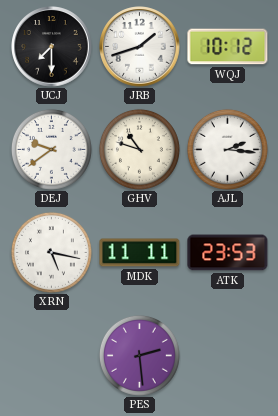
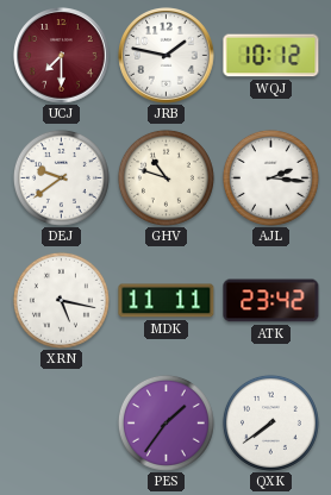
UCJ dial: black -> burgundy (62, 56)
JRB: 1:42 -> 1:47 (167, 56)
ATK: 23:53 -> 23:42 (271, 301)
PES: 2:29 -> 1:36 (165, 422)
QXK: none -> 7:39 (270, 422)
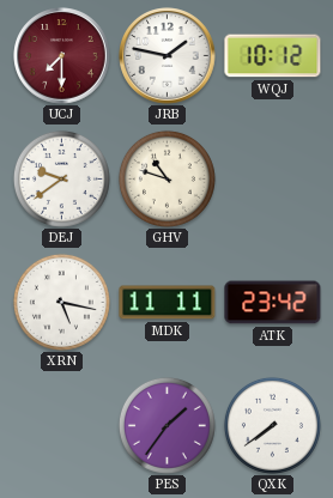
AJL: 2:16 -> none (270, 177)
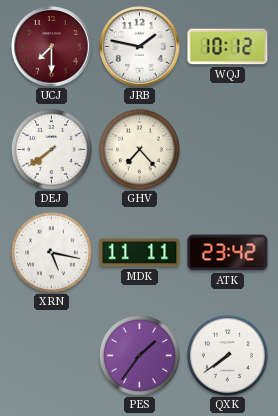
DEJ: 9:39 -> 7:39 (51, 149)
GHV: 10:48 -> 7:23 (139, 149)
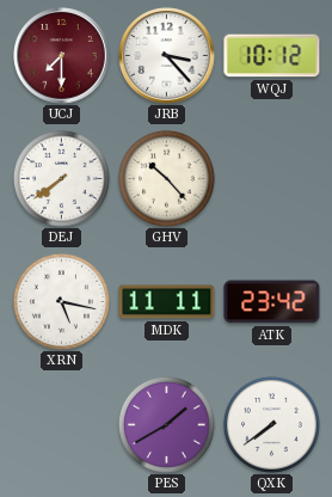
JRB: 1:47 -> 3:23 (167, 56)
GHV: 7:23 -> 10:23 (166, 178)
PES: 1:36 -> 1:40 (166, 424)
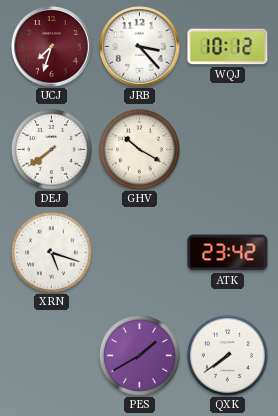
UCJ: 7:30 -> 7:33 (52, 47)
GHV: 10:23 -> 10:20 (139, 149)
XRN: 5:17 -> 5:18 (51, 252)
MDK: 11:11 -> none (167, 302)
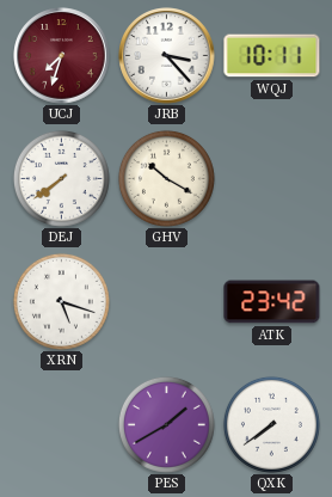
WQJ: 10:12 -> 10:11 (272, 56)
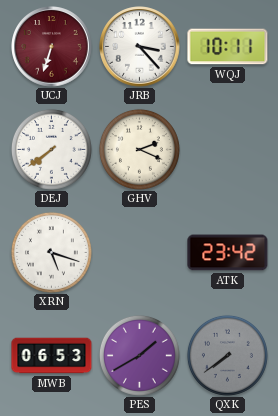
UCJ: 7:33 -> 6:33 (52, 47)
GHV: 10:20 -> 2:19 (139, 149)
MWB: none -> 06:53 (52, 356)
QXK dial: white -> grey (227, 355)
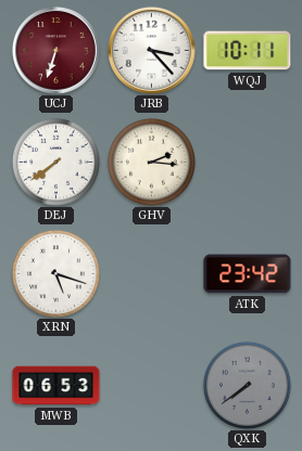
GHV: 2:19 -> 2:16 (151, 162)
PES: 1:40 -> none (139, 355)
